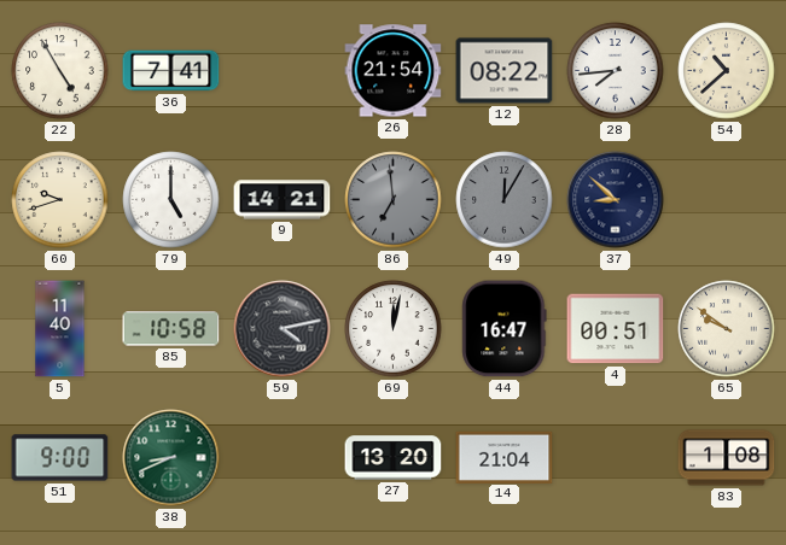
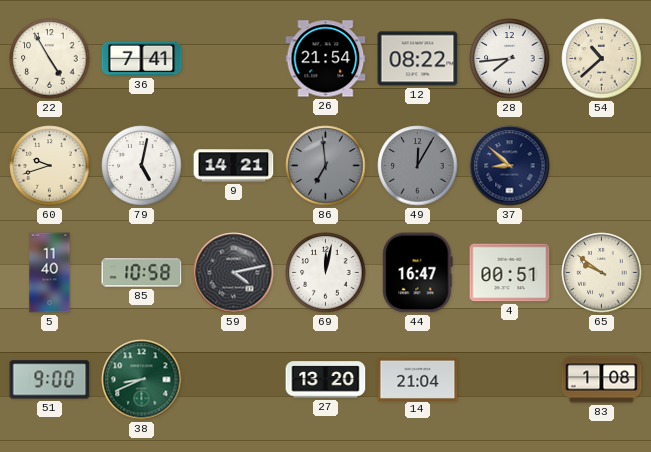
79: 5:00 -> 5:02 (142, 166)
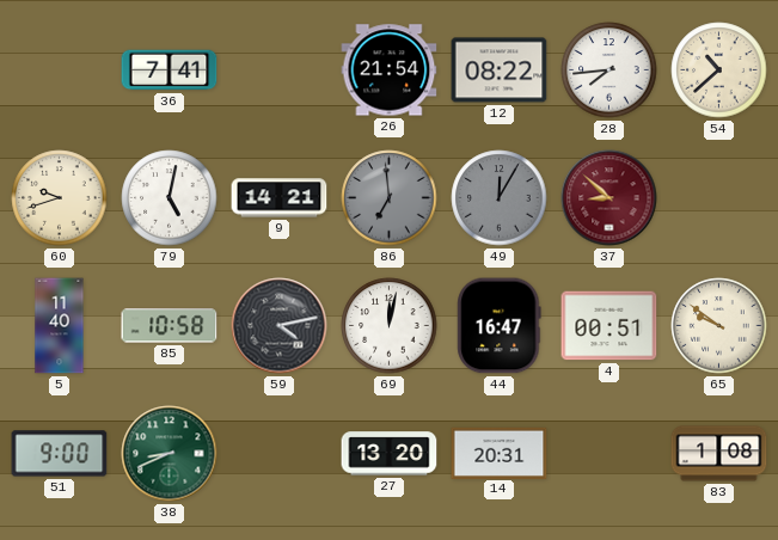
22: 4:55 -> none (50, 59)
37 dial: navy -> burgundy (609, 198)
14: 21:04 -> 20:31 (500, 453)
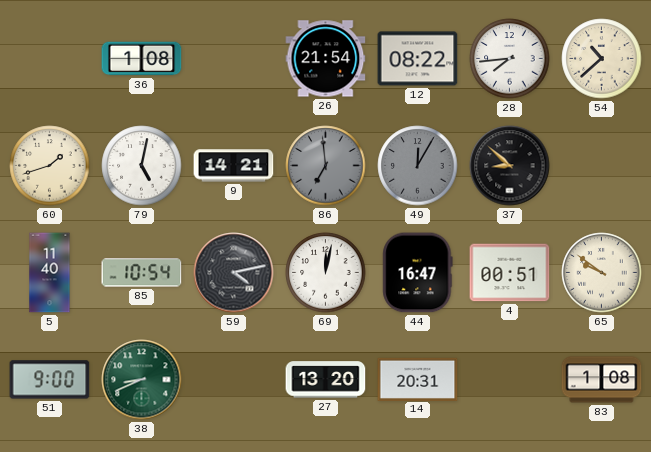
36: 7:41 -> 1:08 (142, 59)
60: 9:42 -> 1:42 (50, 166)
37 dial: burgundy -> black (510, 166)
85: 10:58 -> 10:54 (142, 273)
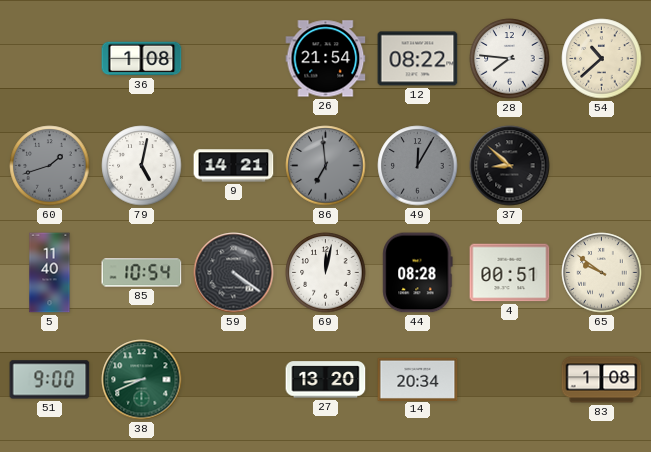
28: 7:44 -> 7:46 (510, 59)
60 dial: cream -> grey (50, 166)
59: 4:13 -> 4:21 (234, 273)
44: 16:47 -> 08:28 (418, 273)
14: 20:31 -> 20:34 (418, 379)
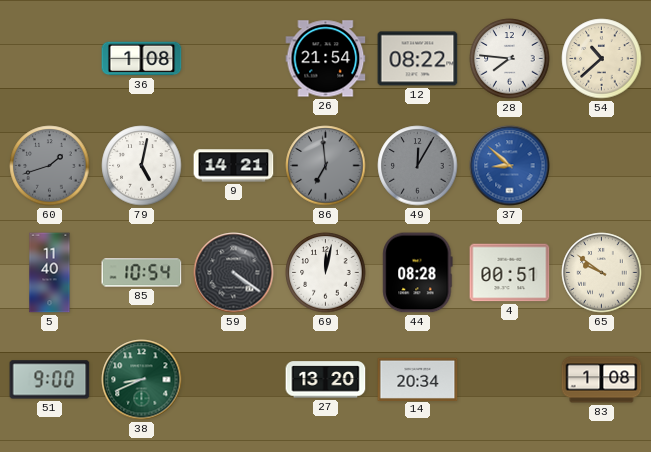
37 dial: black -> blue (510, 166)
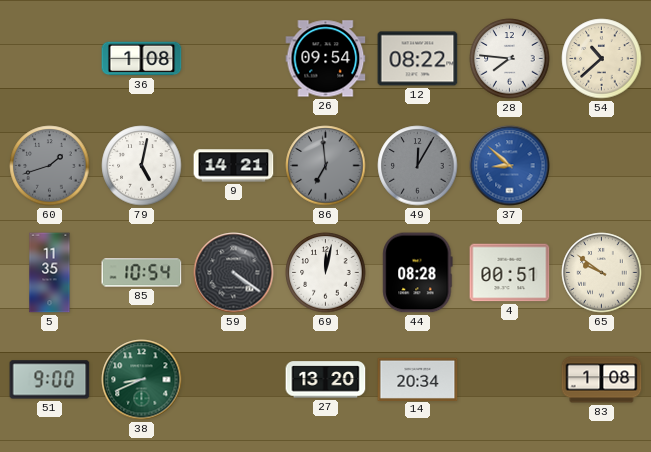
26: 21:54 -> 09:54 (326, 59)
5: 11:40 -> 11:35 (50, 273)
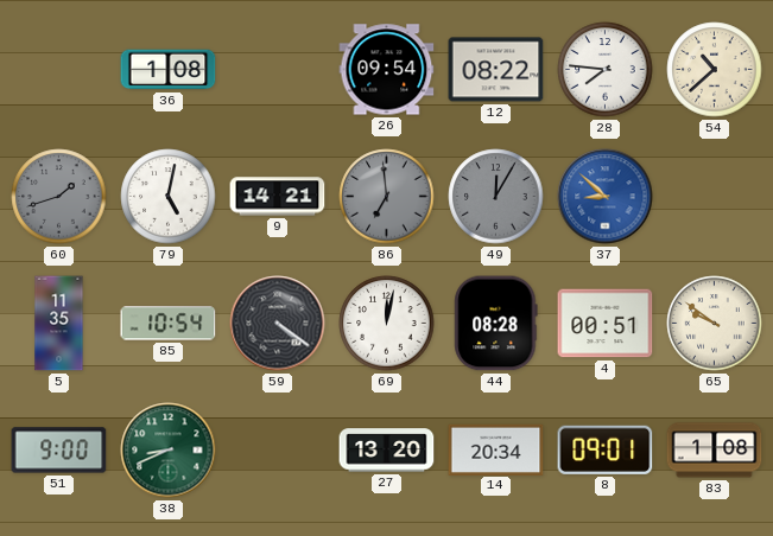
8: none -> 09:01 (606, 449)
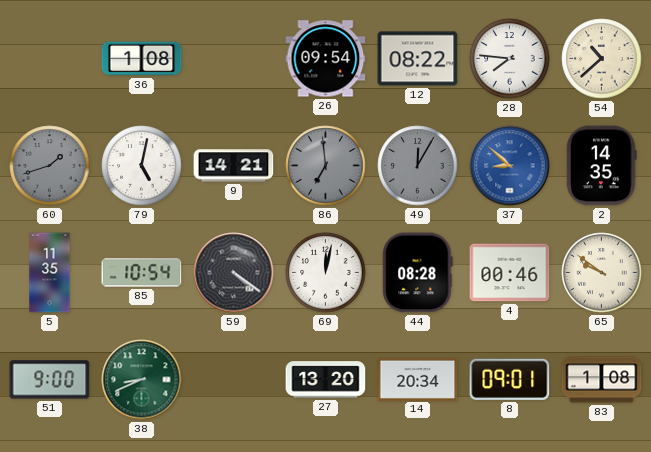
2: none -> 14:35 (602, 166)
4: 00:51 -> 00:46 (510, 273)
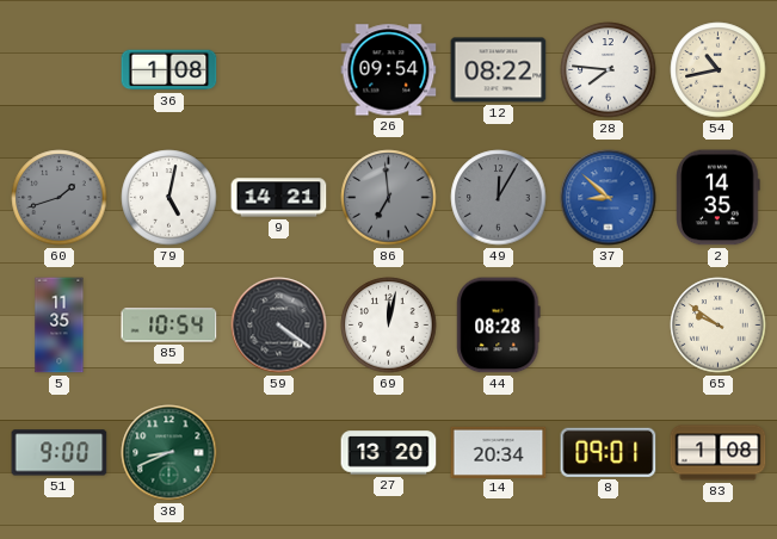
54: 10:38 -> 10:43 (719, 70)
4: 00:46 -> none (510, 273)
